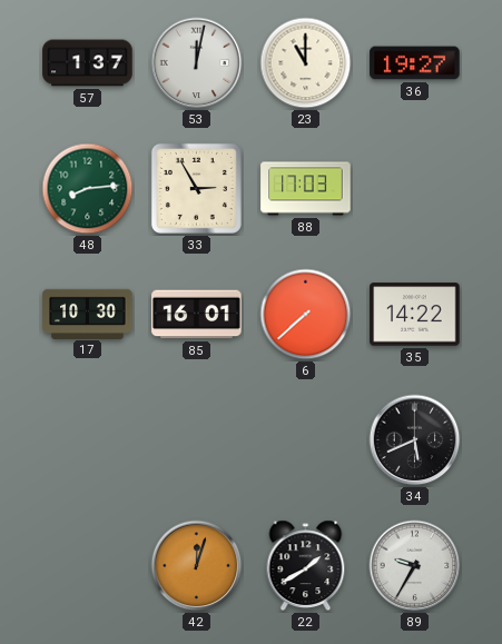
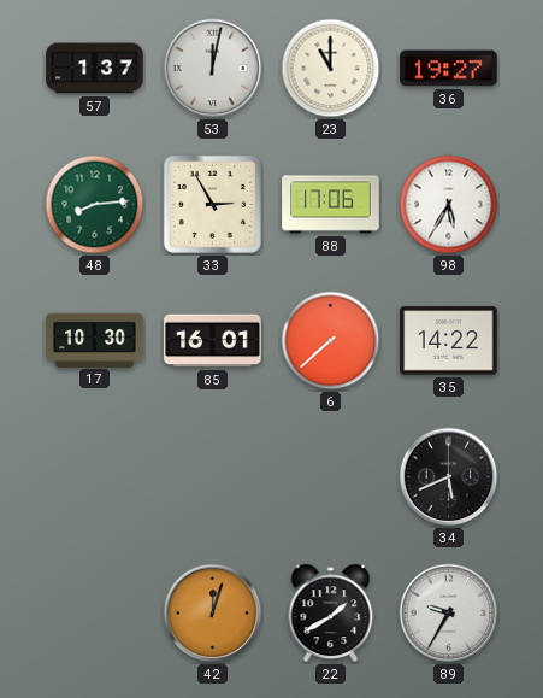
88: 17:03 -> 17:06 (331, 205)
98: none -> 5:35 (449, 205)
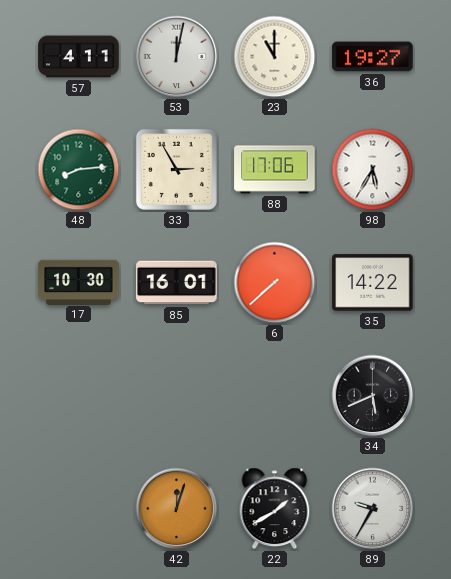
57: 1:37 -> 4:11 (79, 57)
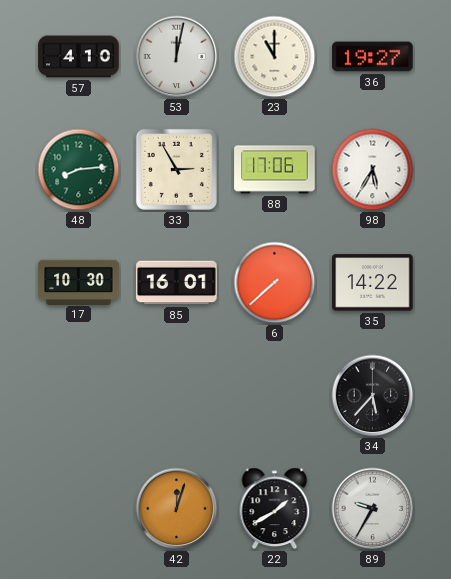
57: 4:11 -> 4:10 (79, 57)
34: 5:41 -> 5:37 (373, 396)
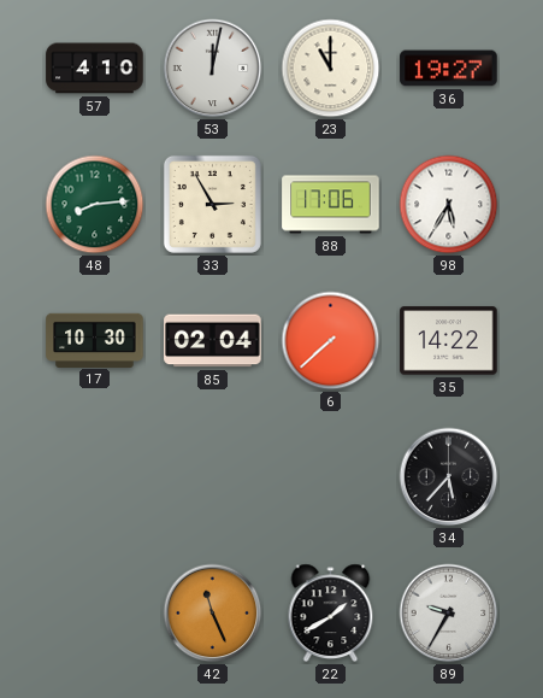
85: 16:01 -> 02:04 (213, 341)
42: 12:03 -> 11:26 (213, 614)
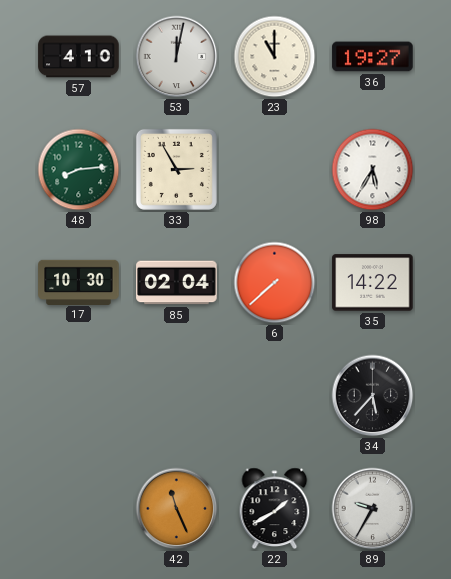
88: 17:06 -> none (331, 205)
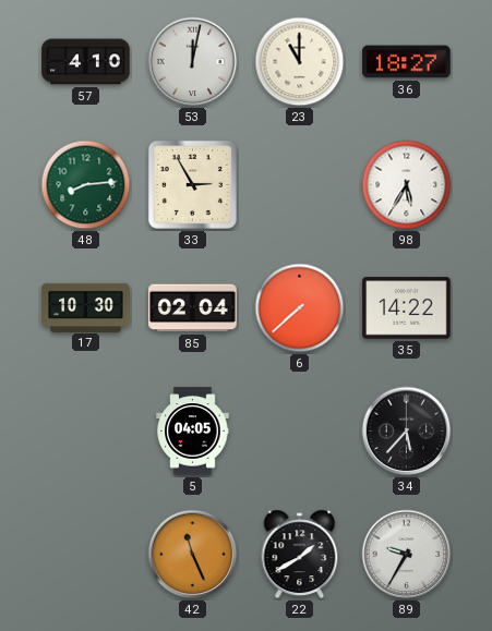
36: 19:27 -> 18:27 (407, 62)
5: none -> 04:05 (193, 432)
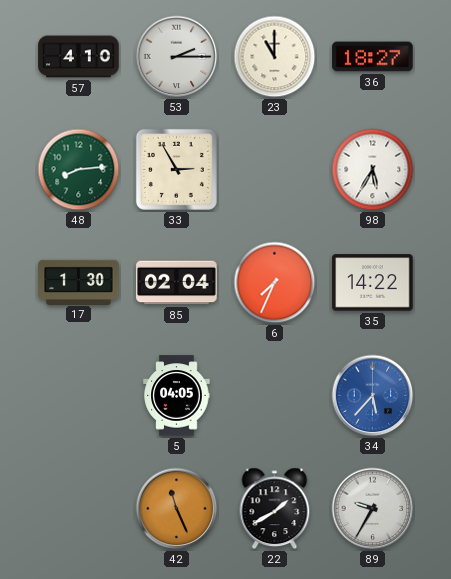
53: 12:02 -> 2:15 (177, 57)
17: 10:30 -> 1:30 (79, 282)
6: 7:38 -> 7:34 (275, 283)
34 dial: black -> blue (373, 396)
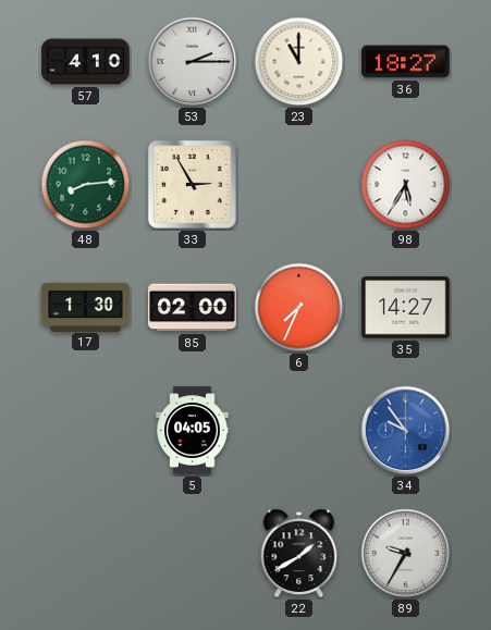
85: 02:04 -> 02:00 (193, 308)
35: 14:22 -> 14:27 (406, 308)
34: 5:37 -> 9:54 (406, 431)
42: 11:26 -> none (177, 509)
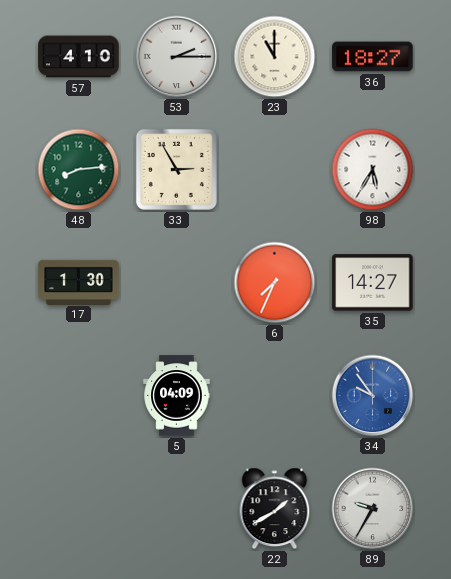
85: 02:00 -> none (193, 308)
5: 04:05 -> 04:09 (177, 396)
